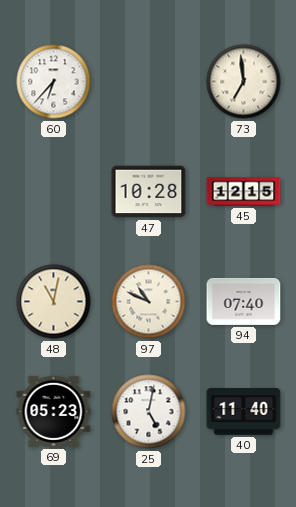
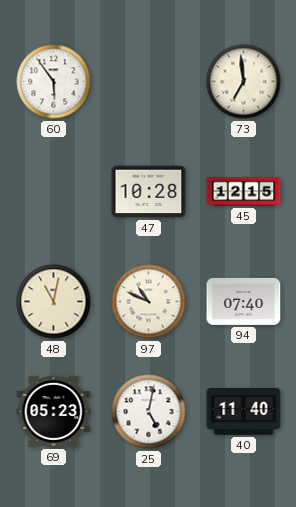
60: 6:37 -> 5:54 (54, 82)
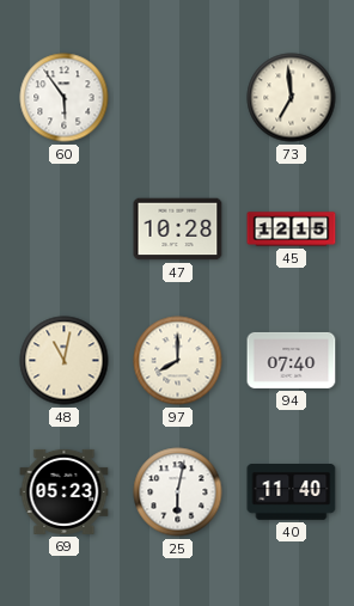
97: 10:49 -> 8:00 (178, 361)
25: 5:02 -> 6:02 (178, 492)
